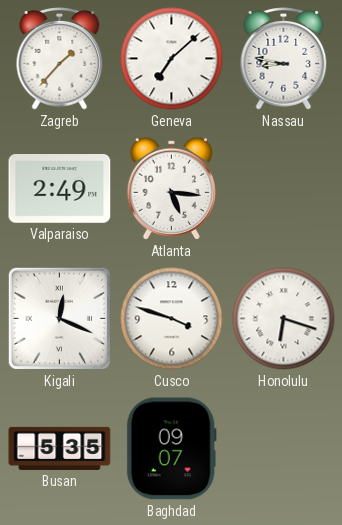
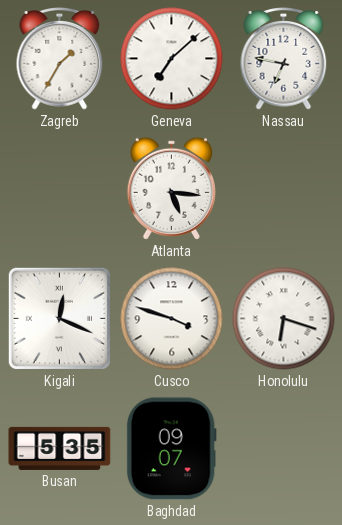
Zagreb: 1:37 -> 1:35 (60, 59)
Nassau: 8:47 -> 6:47 (284, 59)
Valparaiso: 2:49 -> none (60, 189)
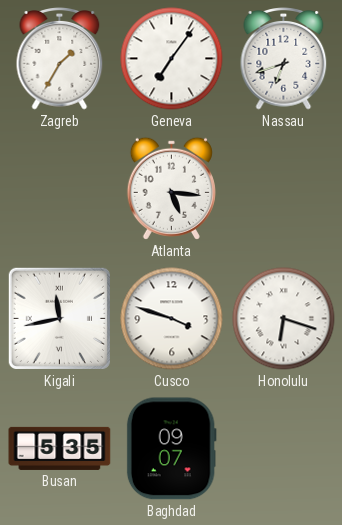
Geneva: 7:08 -> 7:06 (172, 59)
Nassau: 6:47 -> 6:42 (284, 59)
Kigali: 12:19 -> 11:43 (59, 318)
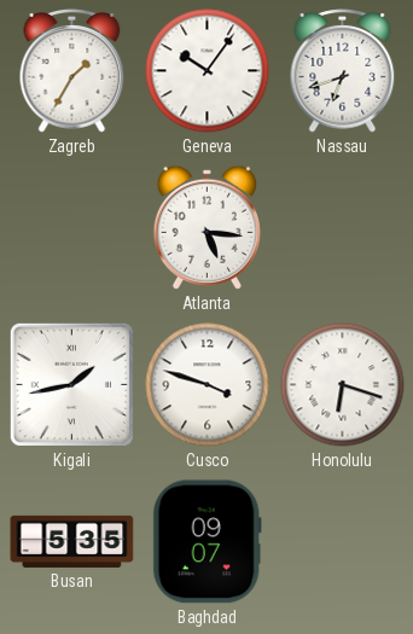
Geneva: 7:06 -> 10:06 (208, 71)
Kigali: 11:43 -> 1:43 (71, 384)
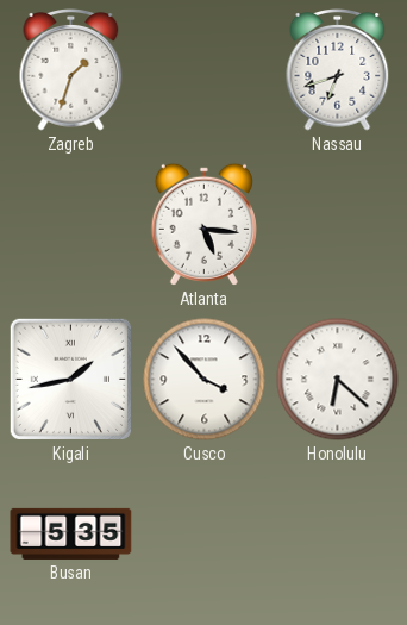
Zagreb: 1:35 -> 1:33 (71, 70)
Geneva: 10:06 -> none (208, 71)
Cusco: 3:48 -> 3:53 (205, 380)
Honolulu: 6:18 -> 6:22 (338, 380)
Baghdad: 09:07 -> none (206, 542)
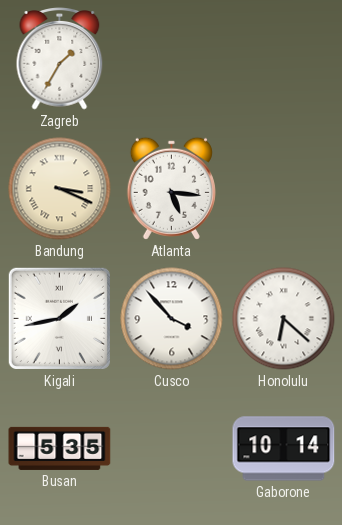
Zagreb: 1:33 -> 1:35 (60, 59)
Nassau: 6:42 -> none (338, 70)
Bandung: none -> 3:19 (60, 189)
Gaborone: none -> 10:14 (284, 449)
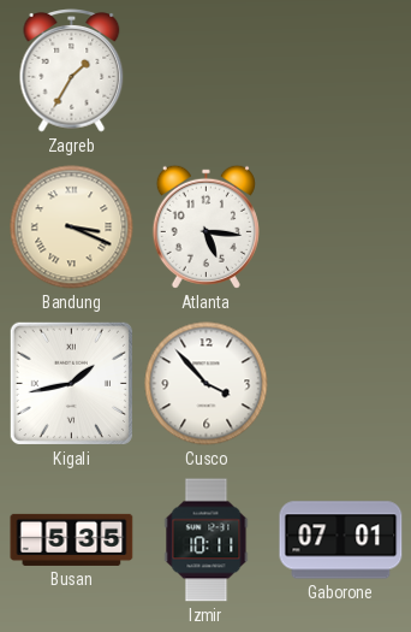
Honolulu: 6:22 -> none (284, 319)
Izmir: none -> 10:11 (207, 541)
Gaborone: 10:14 -> 07:01 (341, 541)
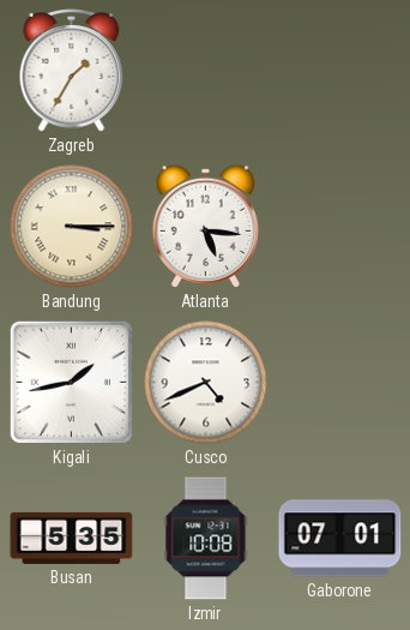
Bandung: 3:19 -> 3:15 (72, 227)
Cusco: 3:53 -> 4:41 (206, 383)
Izmir: 10:11 -> 10:08 (206, 539)
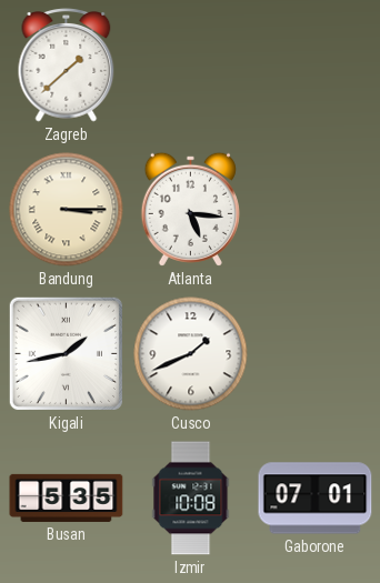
Zagreb: 1:35 -> 1:38 (67, 66)
Cusco: 4:41 -> 1:41 (191, 354)
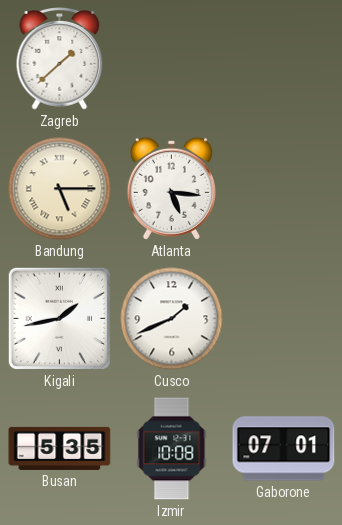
Bandung: 3:15 -> 5:15 (60, 189)
